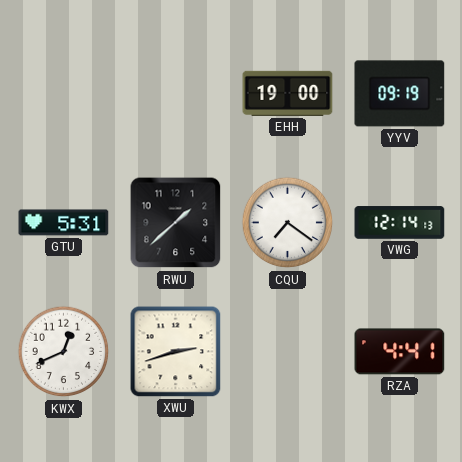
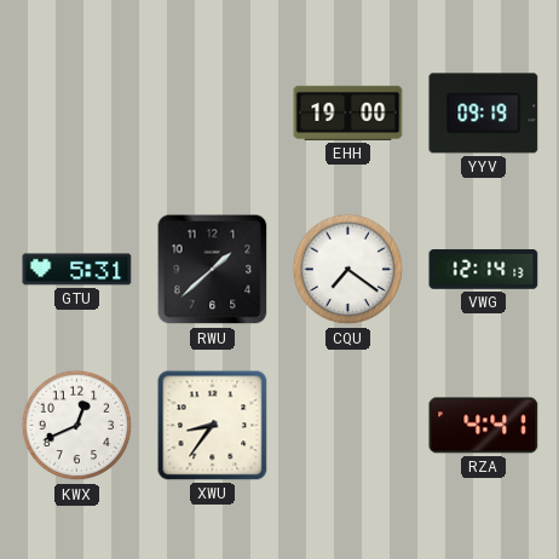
XWU: 2:42 -> 8:36 (213, 426)
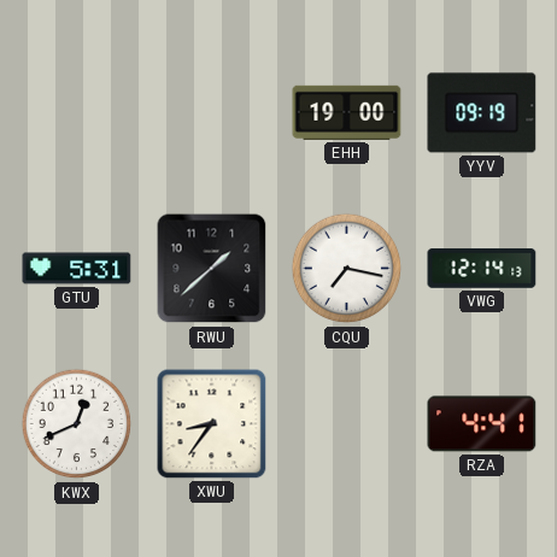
CQU: 7:21 -> 7:17 (347, 269)
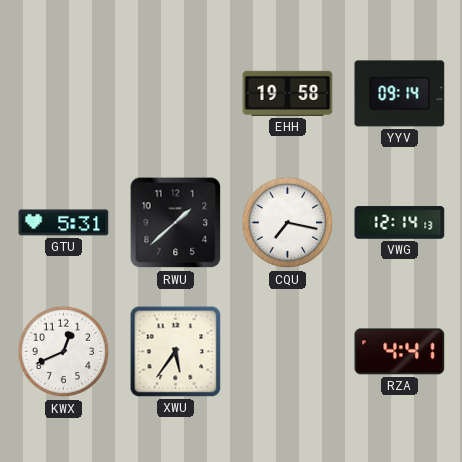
EHH: 19:00 -> 19:58 (288, 93)
YYV: 09:19 -> 09:14 (400, 94)
XWU: 8:36 -> 5:36 (176, 352)
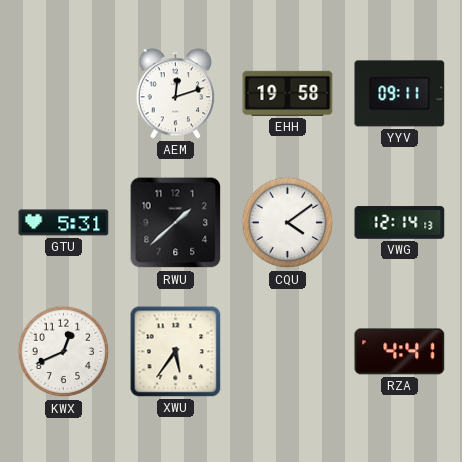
AEM: none -> 12:12 (176, 94)
YYV: 09:14 -> 09:11 (400, 94)
CQU: 7:17 -> 4:09 (288, 223)
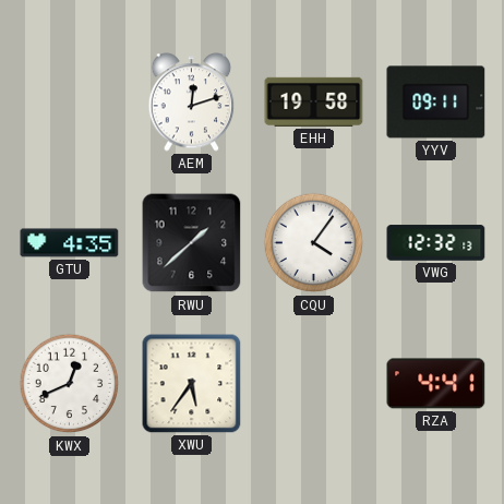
GTU: 5:31 -> 4:35 (70, 243)
CQU: 4:09 -> 4:06 (314, 243)
VWG: 12:14 -> 12:32 (436, 243)
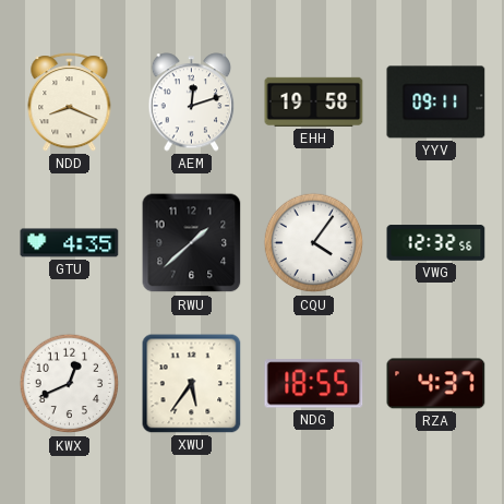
NDD: none -> 8:19 (70, 103)
VWG: 12:32:13 -> 12:32:56 (436, 243)
NDG: none -> 18:55 (314, 384)
RZA: 4:41 -> 4:37 (436, 384)
